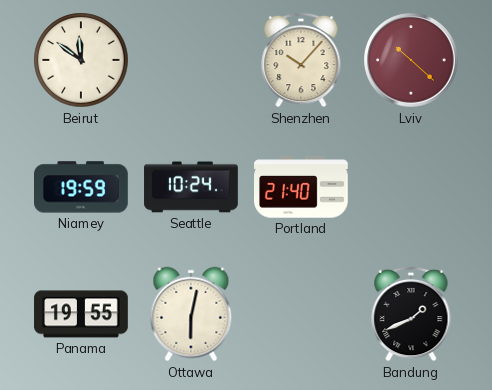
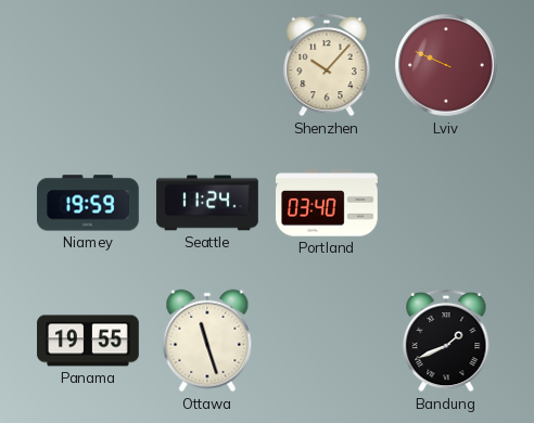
Beirut: 11:51 -> none (81, 60)
Lviv: 10:22 -> 9:49 (446, 65)
Seattle: 10:24 -> 11:24 (207, 203)
Portland: 21:40 -> 03:40 (328, 203)
Ottawa: 6:02 -> 11:27 (207, 341)
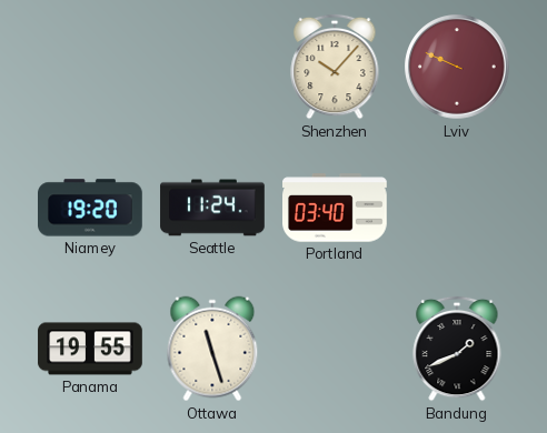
Niamey: 19:59 -> 19:20 (91, 208)
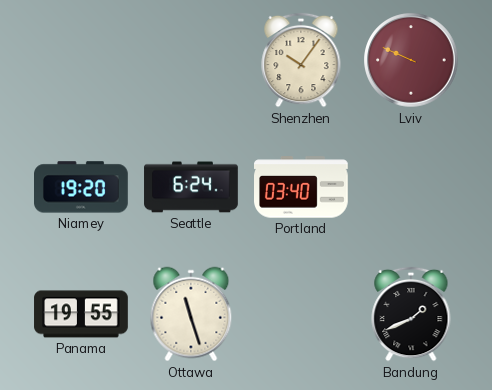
Shenzhen: 10:07 -> 10:06 (301, 60)
Seattle: 11:24 -> 6:24 (191, 187)
